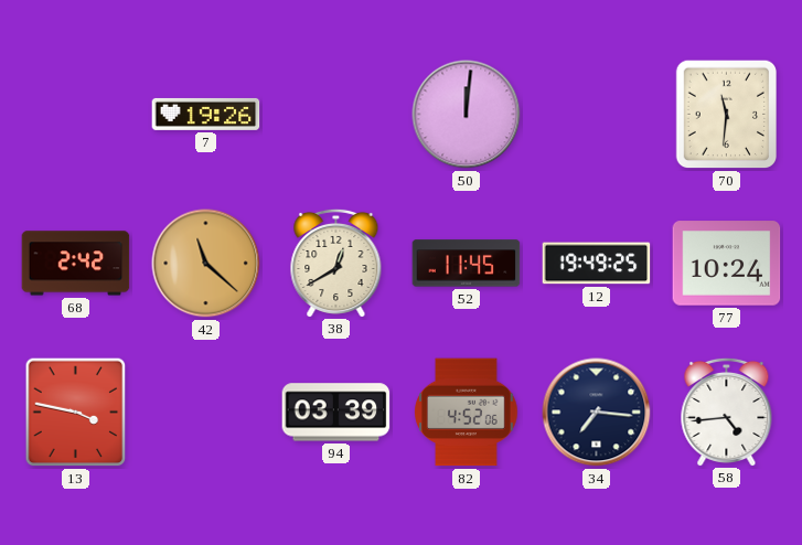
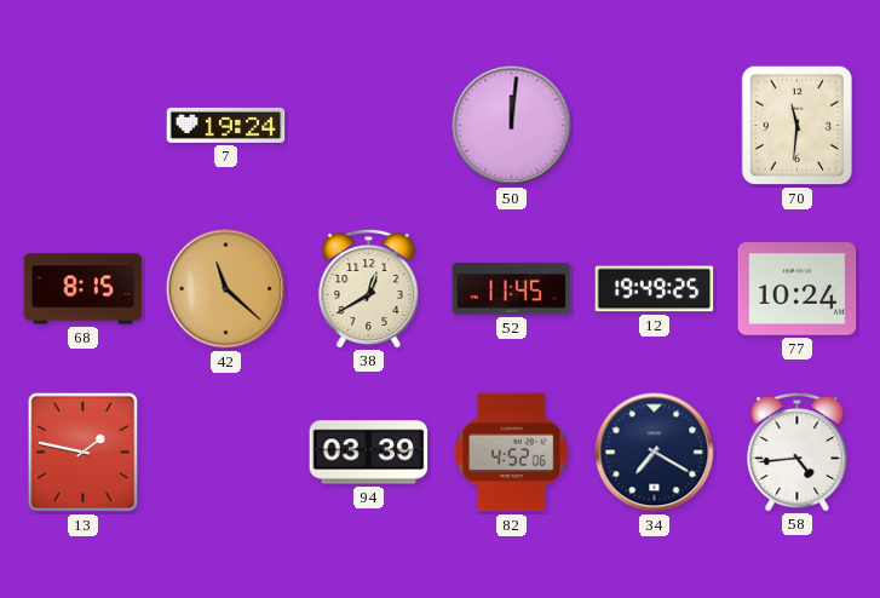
7: 19:26 -> 19:24 (226, 125)
68: 2:42 -> 8:15 (84, 289)
13: 3:47 -> 1:47 (84, 453)
34: 7:16 -> 7:20 (655, 453)
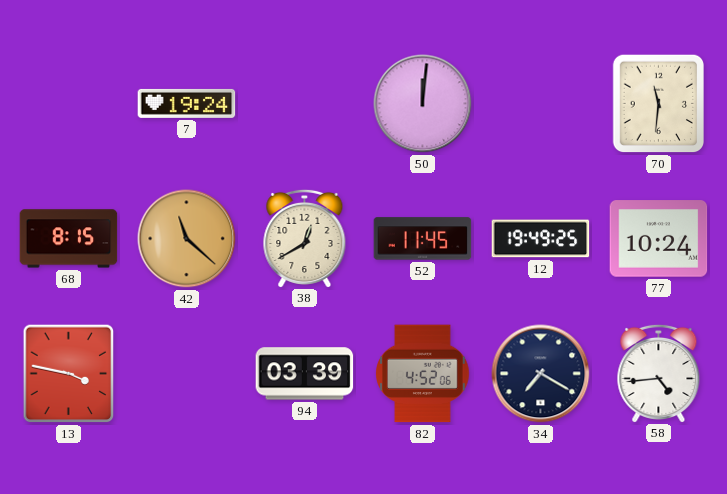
13: 1:47 -> 3:47 (69, 374)
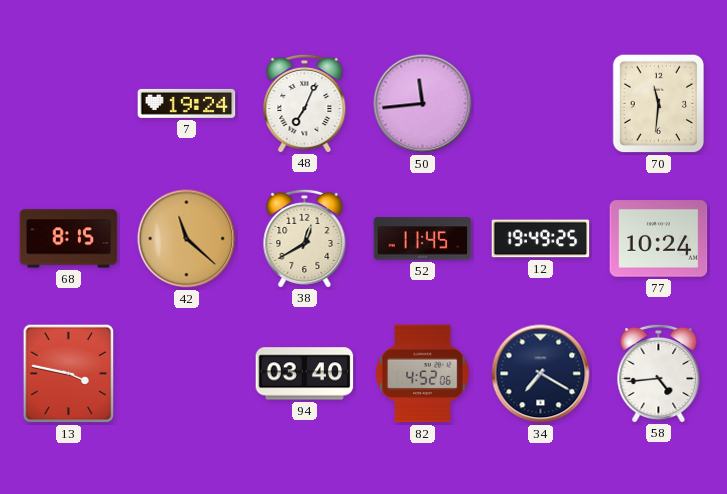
48: none -> 7:04 (305, 103)
50: 12:01 -> 11:44 (423, 104)
94: 03:39 -> 03:40 (305, 374)
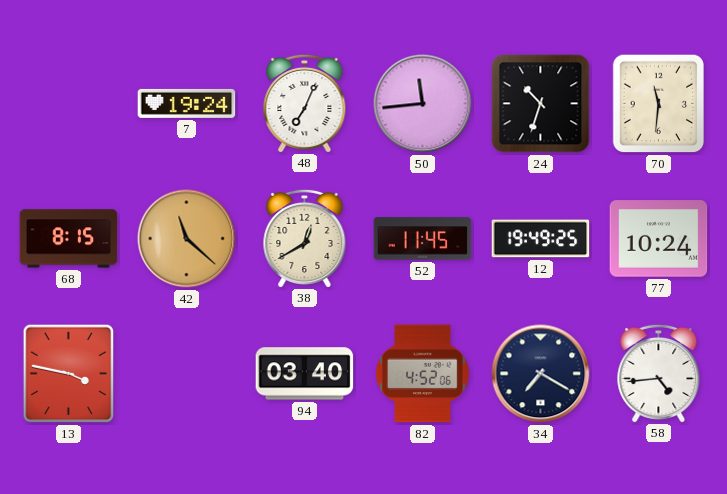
24: none -> 10:33 (541, 104)
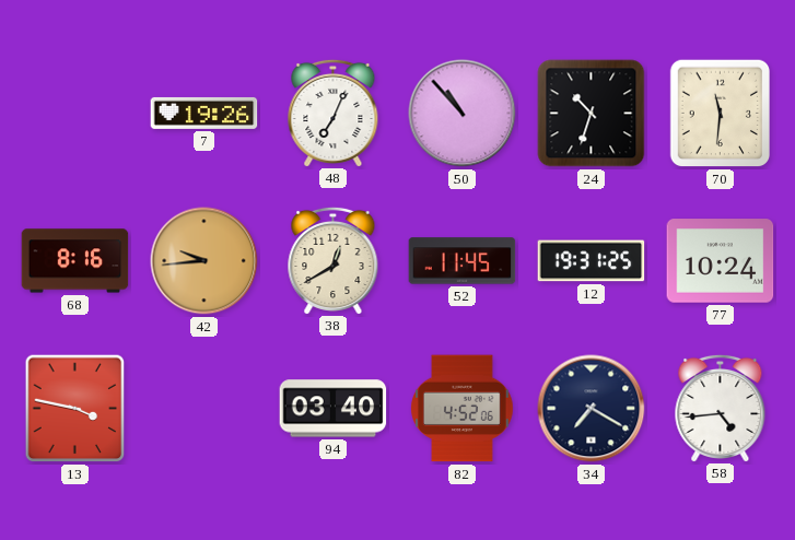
7: 19:24 -> 19:26 (204, 113)
50: 11:44 -> 10:53 (463, 114)
68: 8:15 -> 8:16 (75, 261)
42: 11:22 -> 9:44 (204, 261)
12: 19:49 -> 19:31 (592, 261)
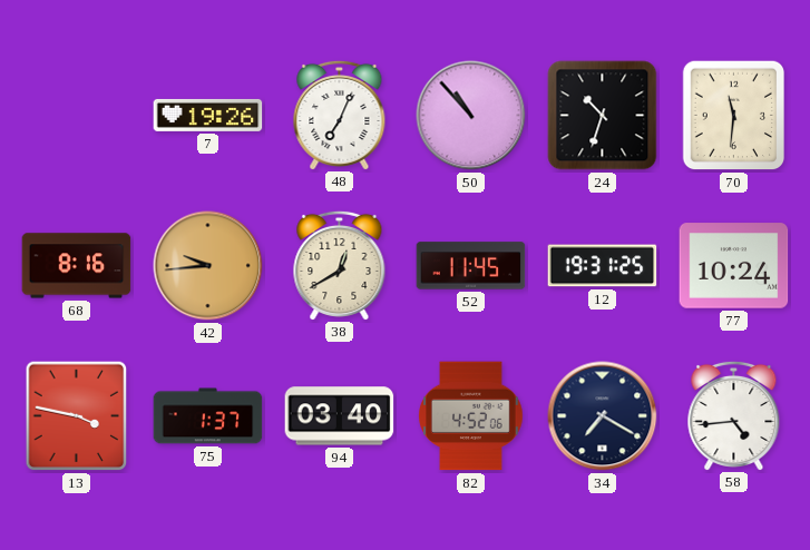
75: none -> 1:37 (208, 416)
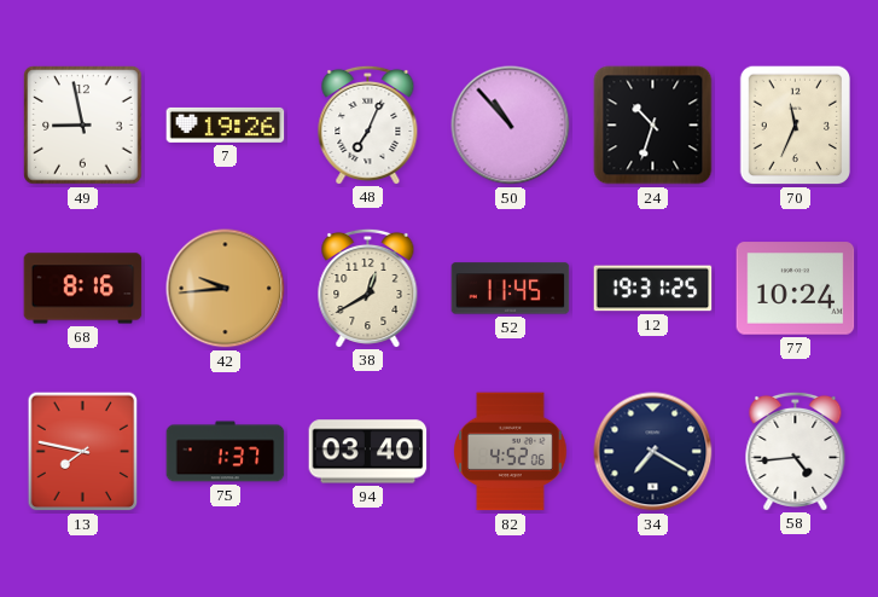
49: none -> 8:58 (83, 126)
70: 11:31 -> 11:34 (796, 126)
13: 3:47 -> 7:47 (83, 452)
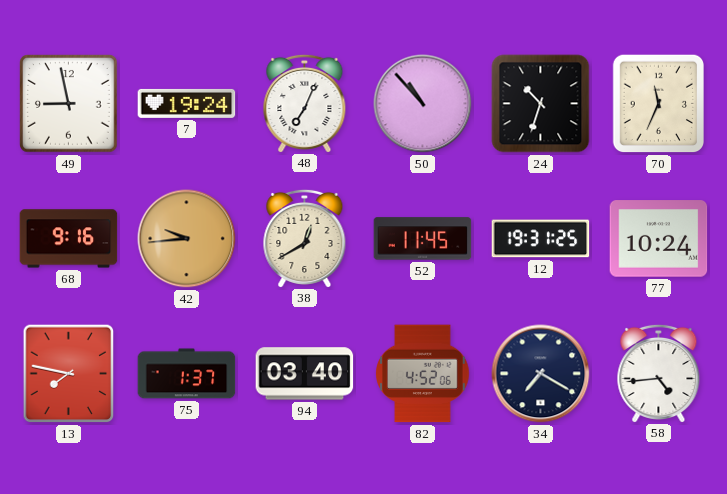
7: 19:26 -> 19:24 (187, 103)
68: 8:16 -> 9:16 (69, 239)
